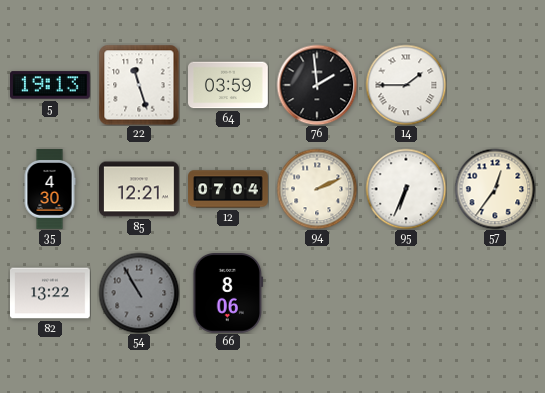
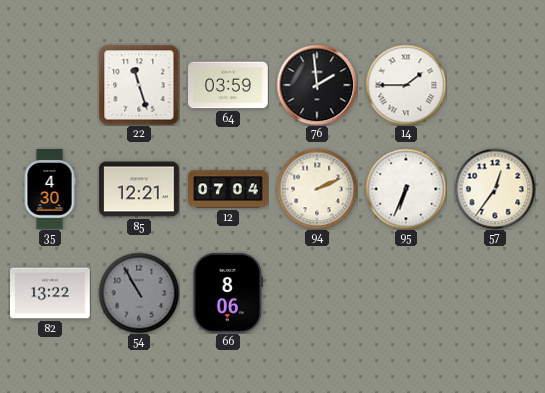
5: 19:13 -> none (51, 85)
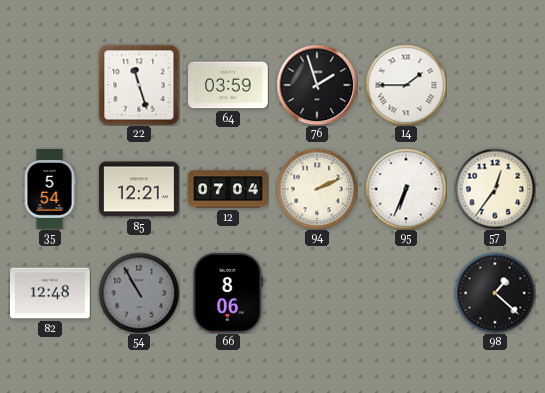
76: 1:59 -> 1:57 (317, 85)
35: 4:30 -> 5:54 (50, 189)
82: 13:22 -> 12:48 (50, 293)
98: none -> 1:22 (495, 293)
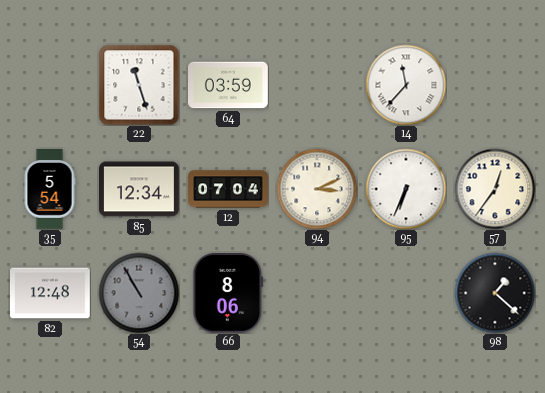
76: 1:57 -> none (317, 85)
14: 1:45 -> 11:37 (406, 85)
85: 12:21 -> 12:34 (140, 189)
94: 2:11 -> 3:11 (317, 189)
